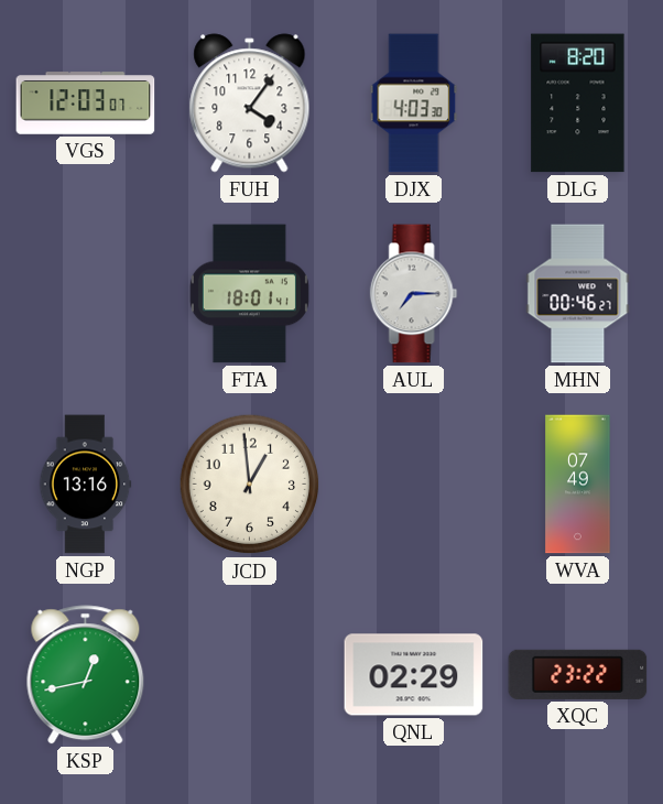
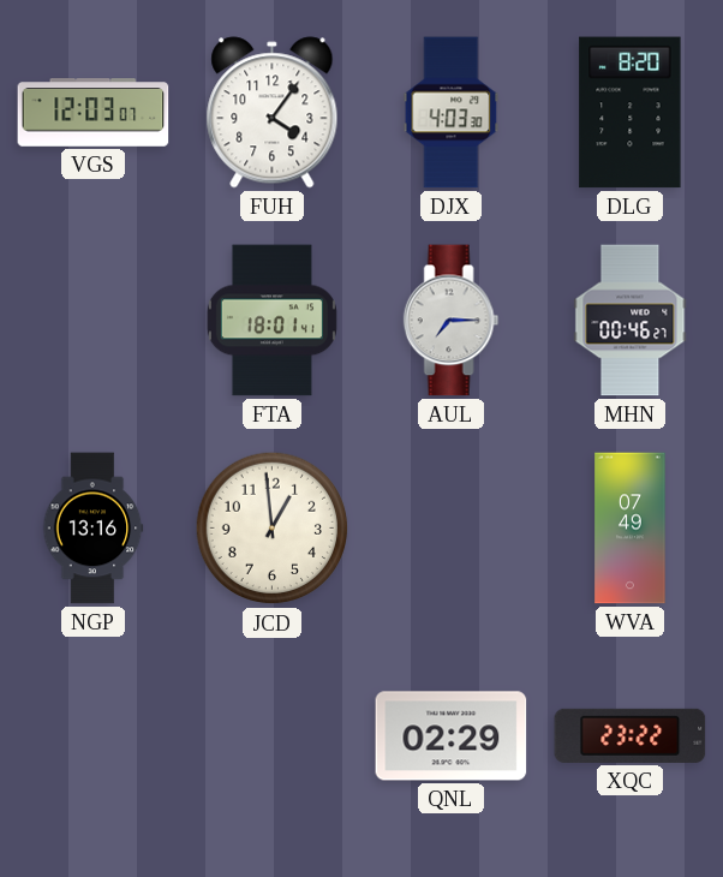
KSP: 12:43 -> none (86, 675)
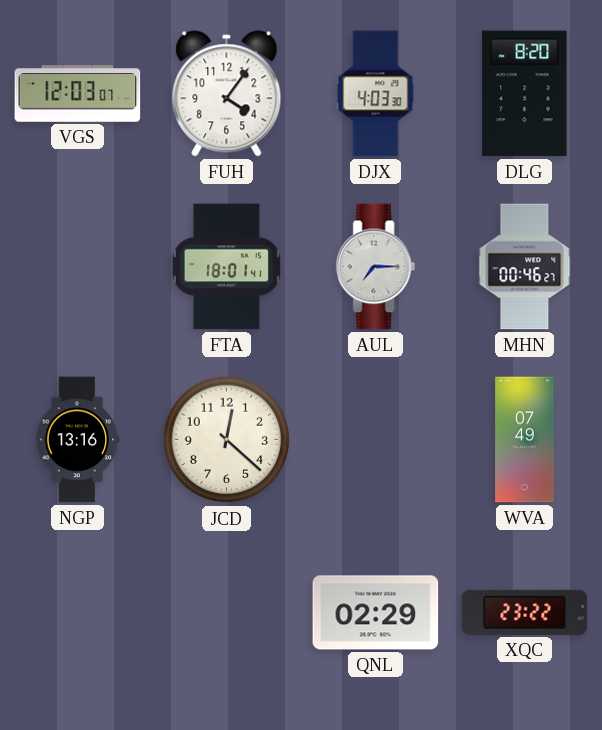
JCD: 12:59 -> 12:22 (227, 440)
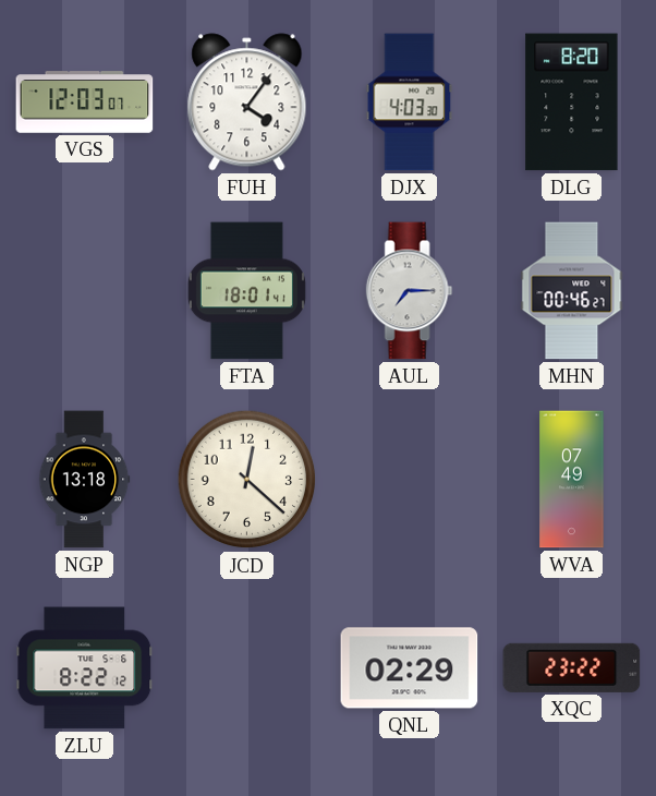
NGP: 13:16 -> 13:18 (85, 480)
ZLU: none -> 8:22 (85, 668)
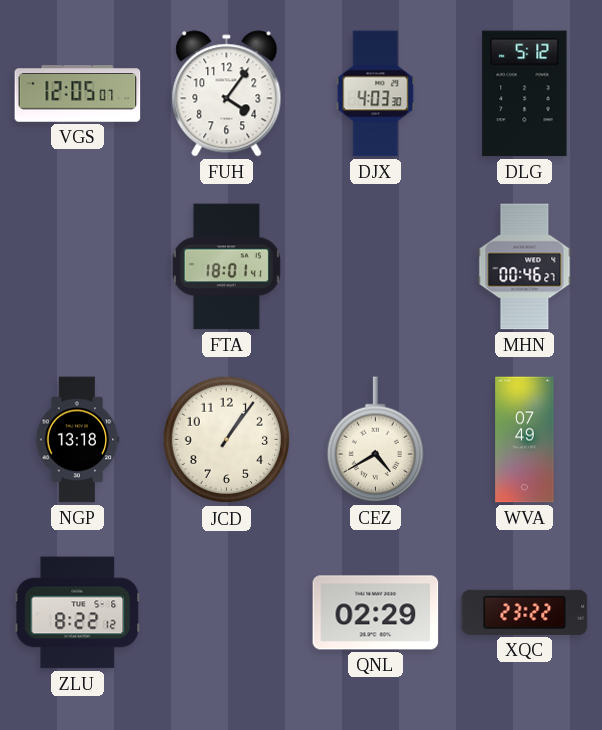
VGS: 12:03 -> 12:05 (78, 94)
DLG: 8:20 -> 5:12 (525, 94)
AUL: 7:15 -> none (410, 291)
JCD: 12:22 -> 1:06 (227, 440)
CEZ: none -> 4:40 (375, 440)
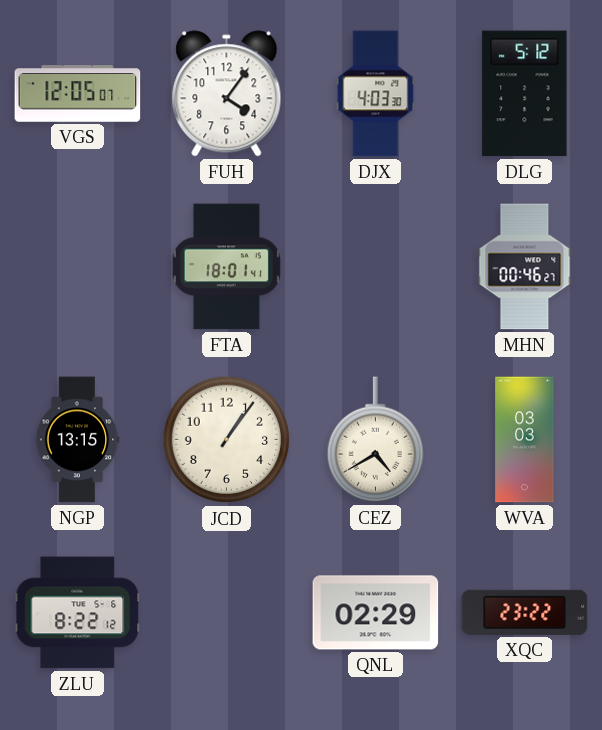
NGP: 13:18 -> 13:15 (78, 440)
WVA: 07:49 -> 03:03 (525, 440)
